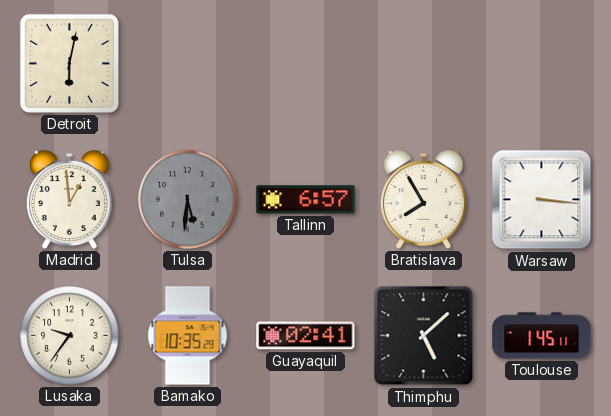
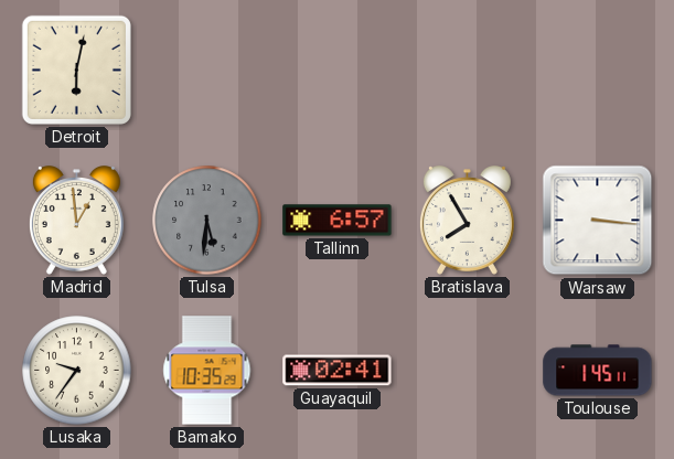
Thimphu: 5:08 -> none (424, 336)
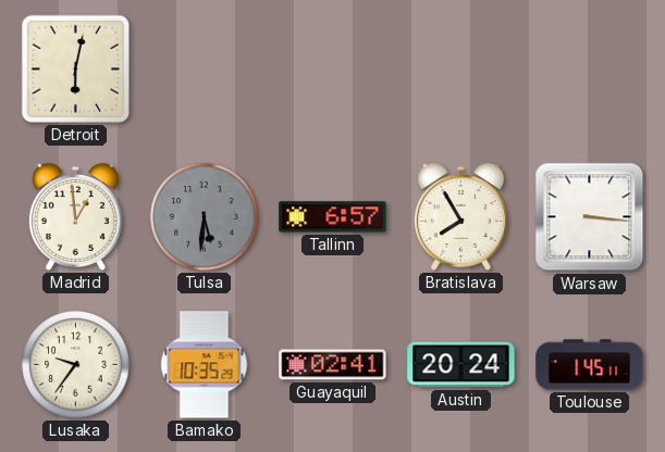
Austin: none -> 20:24 (461, 365)
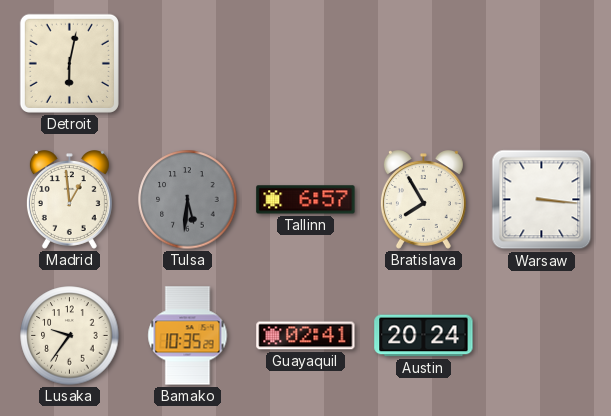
Toulouse: 1:45 -> none (590, 365)
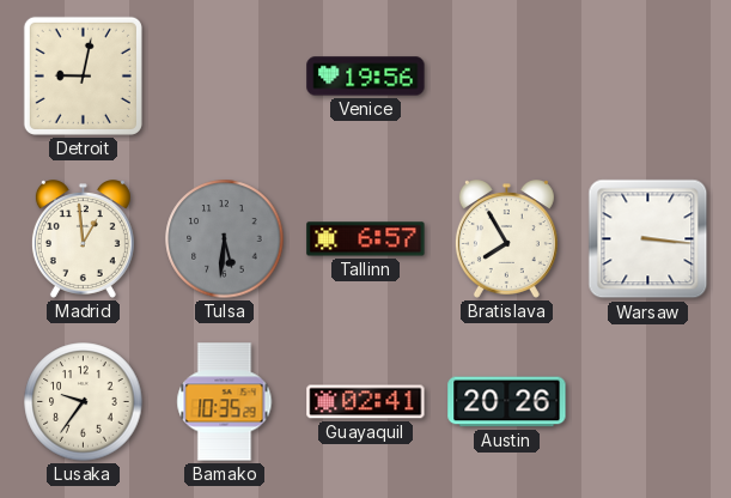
Detroit: 6:02 -> 9:02 (83, 75)
Venice: none -> 19:56 (366, 77)
Austin: 20:24 -> 20:26 (507, 402)
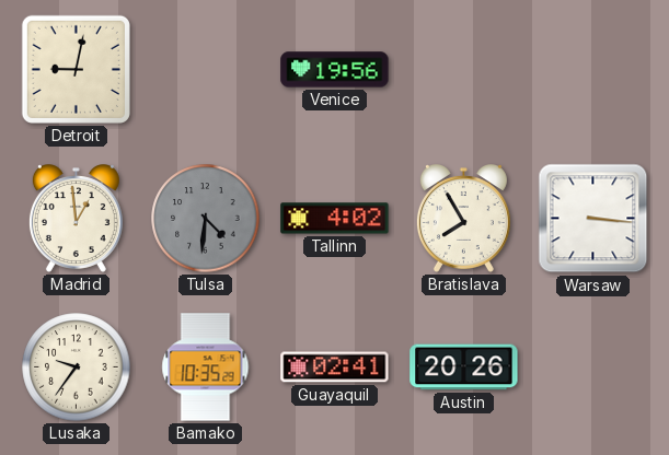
Tulsa: 5:31 -> 4:31 (206, 219)
Tallinn: 6:57 -> 4:02 (335, 219)
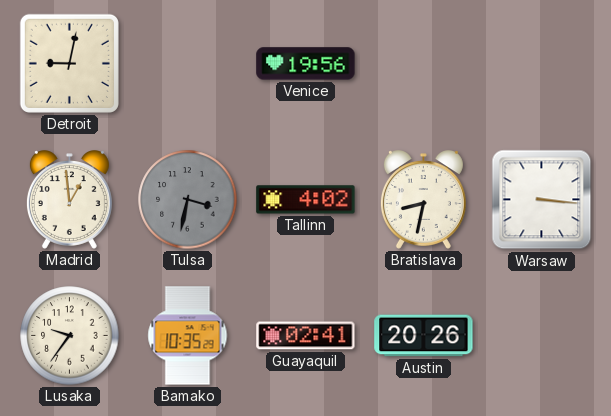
Tulsa: 4:31 -> 3:32 (188, 200)
Bratislava: 7:55 -> 8:32 (423, 200)
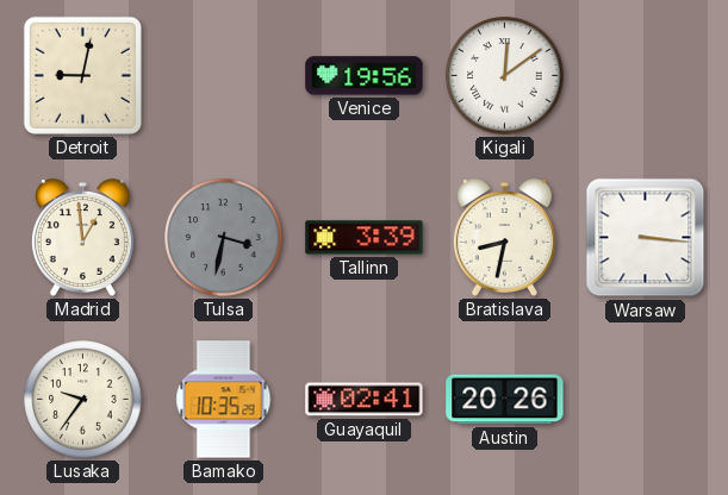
Kigali: none -> 12:09 (505, 76)
Tallinn: 4:02 -> 3:39 (365, 238)
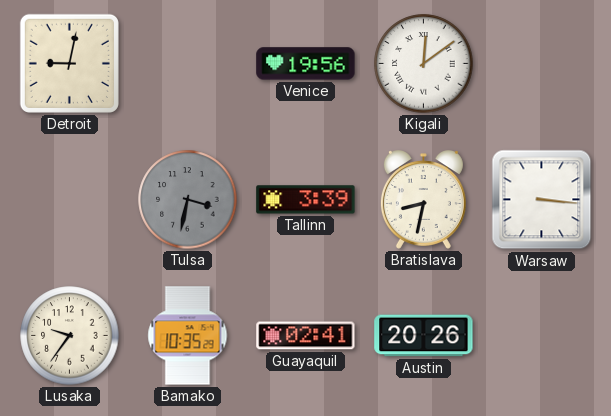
Madrid: 12:59 -> none (82, 238)
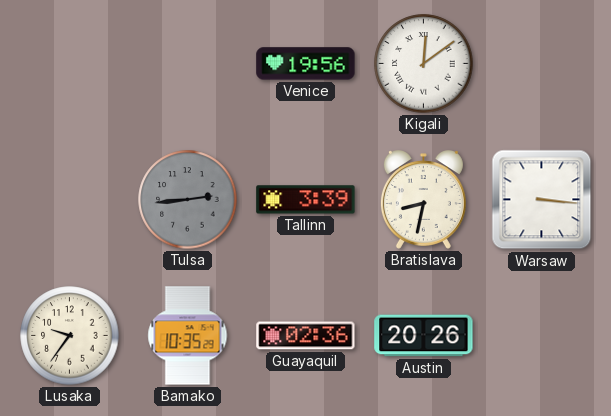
Detroit: 9:02 -> none (69, 63)
Tulsa: 3:32 -> 2:44 (188, 200)
Guayaquil: 02:41 -> 02:36 (306, 336)
